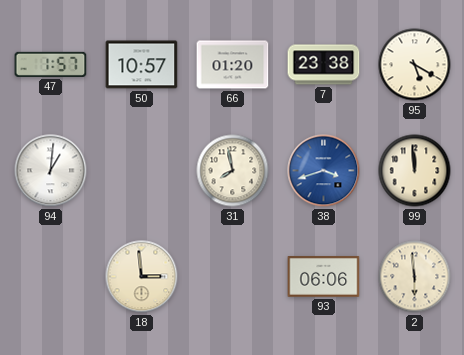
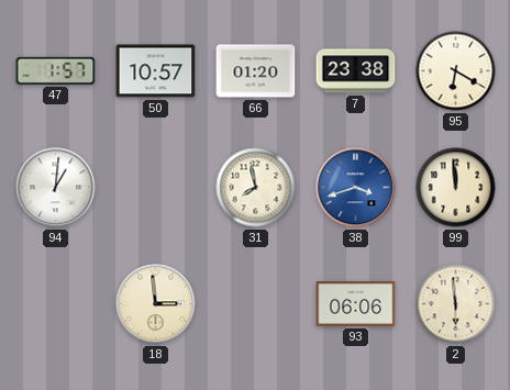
95: 5:20 -> 6:20 (456, 71)
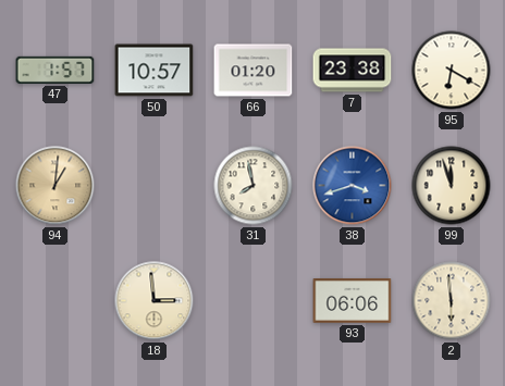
94 dial: white -> champagne (56, 186)
99: 11:59 -> 11:57 (452, 186)
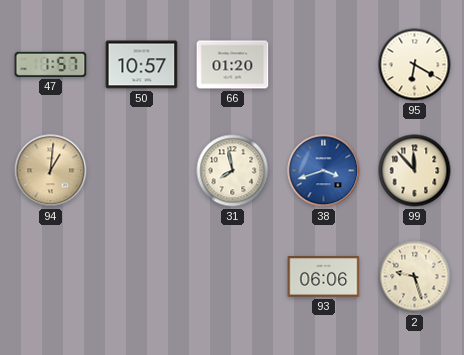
7: 23:38 -> none (353, 71)
99: 11:57 -> 11:53 (415, 171)
18: 2:59 -> none (155, 301)
2: 5:59 -> 9:27 (415, 277)
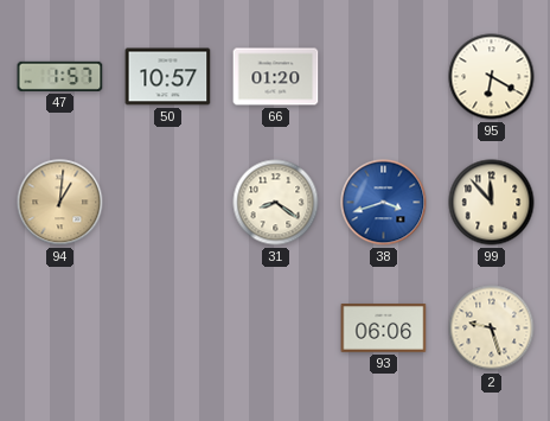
31: 7:58 -> 8:21 (276, 203)
